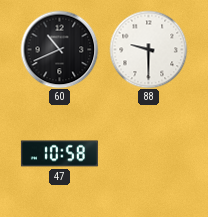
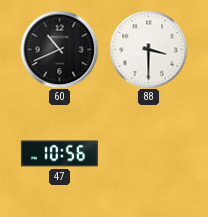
88: 9:30 -> 3:30 (148, 49)
47: 10:58 -> 10:56 (59, 154)
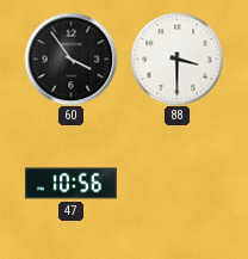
60: 10:41 -> 3:54 (70, 58)
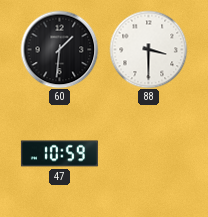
60: 3:54 -> 1:31 (59, 49)
47: 10:56 -> 10:59 (59, 154)
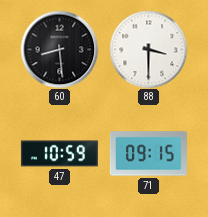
60: 1:31 -> 8:29 (59, 49)
71: none -> 09:15 (148, 154)
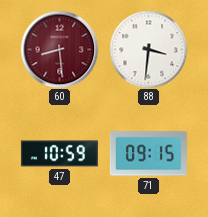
60 dial: black -> burgundy (59, 49)
88: 3:30 -> 3:31 (148, 49)
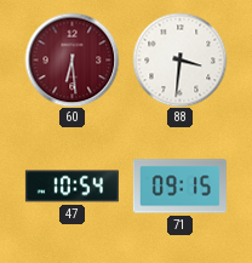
60: 8:29 -> 6:29 (71, 59)
47: 10:59 -> 10:54 (71, 187)
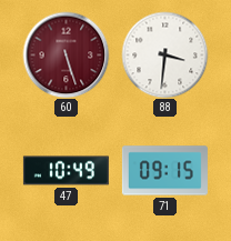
60: 6:29 -> 5:27 (66, 54)
47: 10:54 -> 10:49 (66, 171)
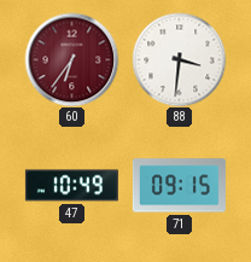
60: 5:27 -> 6:36 (71, 59)
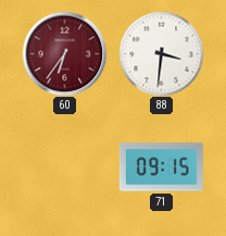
47: 10:49 -> none (71, 186)
